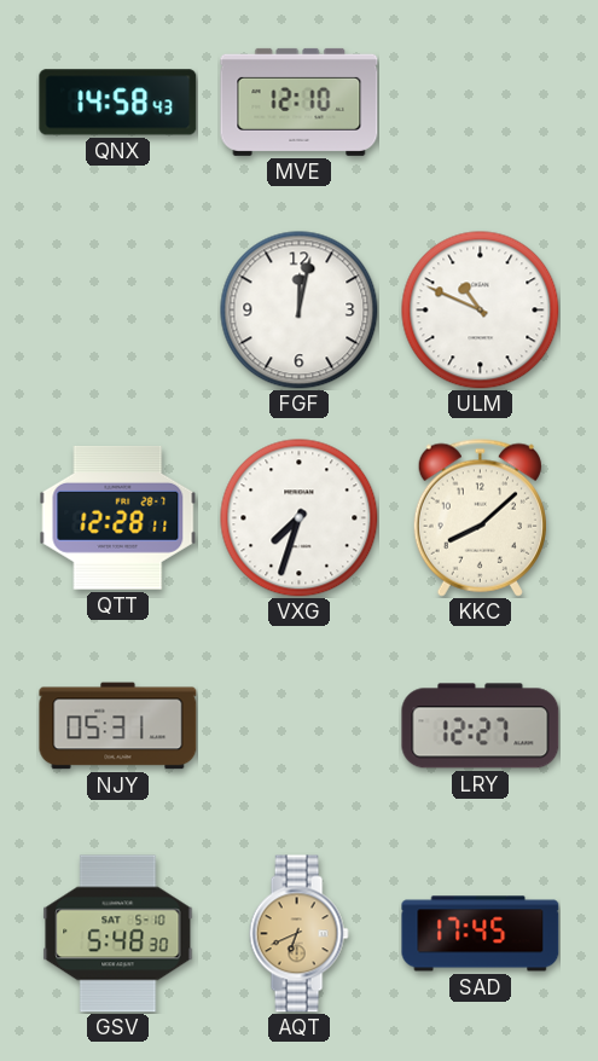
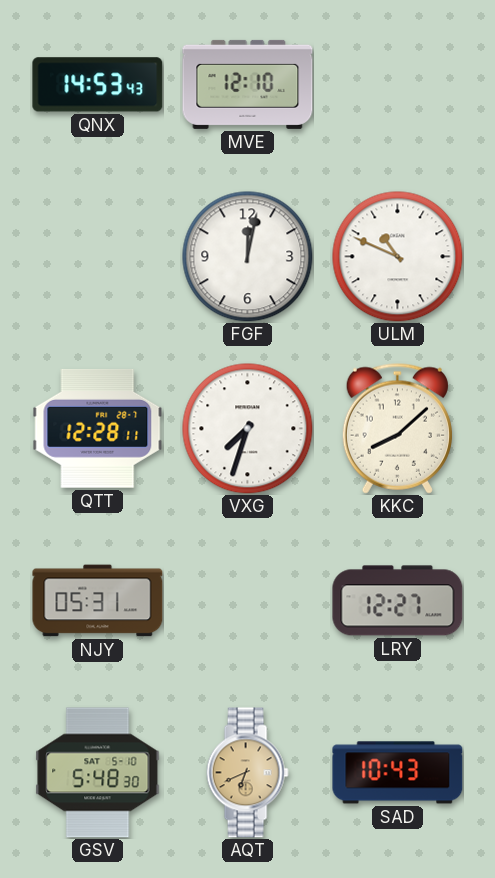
QNX: 14:58 -> 14:53 (98, 85)
SAD: 17:45 -> 10:43 (398, 773)
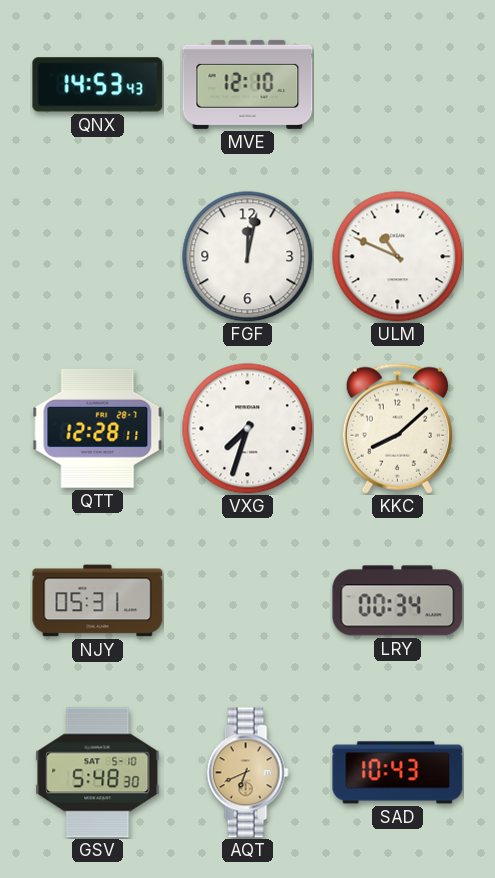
LRY: 12:27 -> 00:34 (398, 601)
